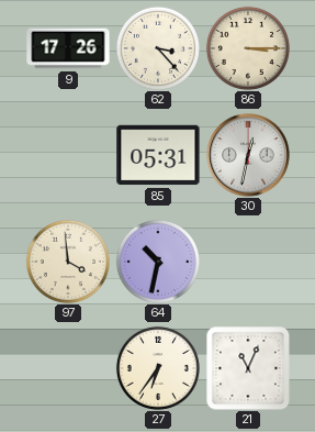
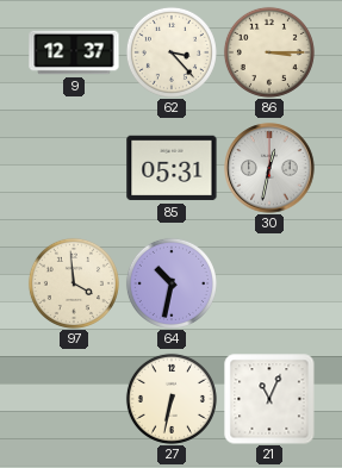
9: 17:26 -> 12:37 (74, 52)
27: 6:36 -> 6:32 (172, 399)
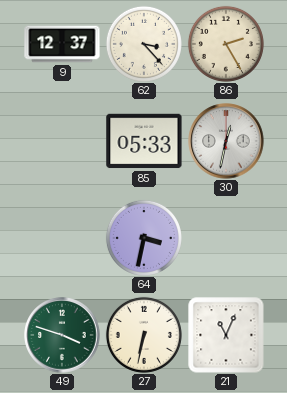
86: 3:15 -> 2:25 (226, 44)
85: 05:31 -> 05:33 (144, 141)
97: 3:59 -> none (74, 283)
64: 10:32 -> 3:32 (144, 238)
49: none -> 3:48 (62, 335)
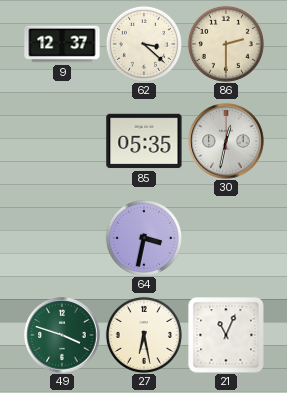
62: 3:23 -> 3:22 (144, 44)
86: 2:25 -> 2:30 (226, 44)
85: 05:33 -> 05:35 (144, 141)
27: 6:32 -> 6:28 (144, 335)
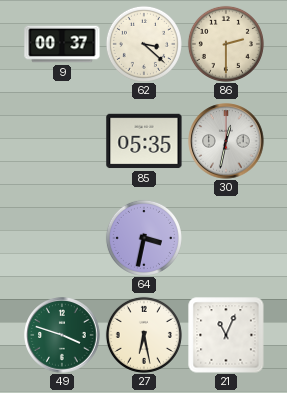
9: 12:37 -> 00:37 (62, 44)
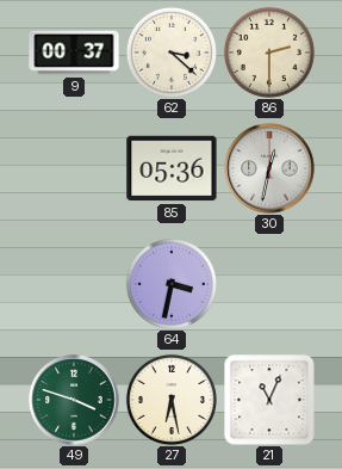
85: 05:35 -> 05:36 (172, 168)
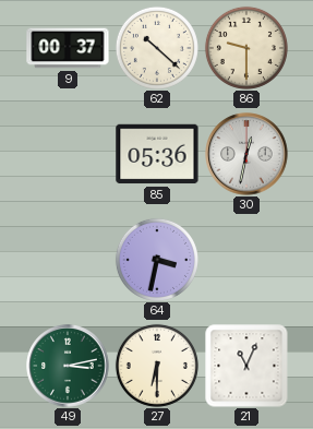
62: 3:22 -> 10:22 (157, 48)
86: 2:30 -> 9:30 (246, 48)
49: 3:48 -> 3:13 (68, 366)
27: 6:28 -> 6:30 (157, 366)
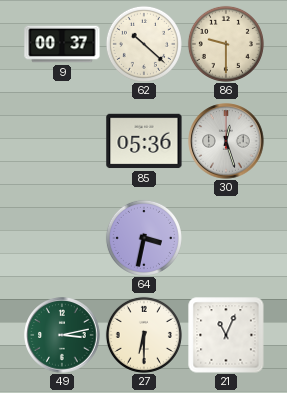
30: 12:32 -> 12:27 (226, 141)
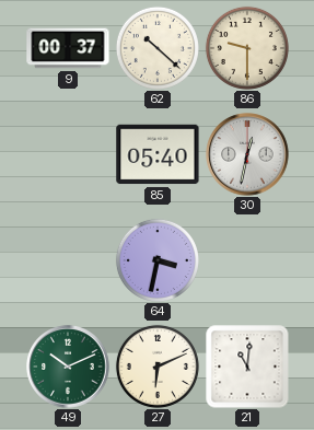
85: 05:36 -> 05:40 (158, 154)
30: 12:27 -> 12:32 (247, 154)
49: 3:13 -> 10:11 (68, 367)
27: 6:30 -> 6:11 (158, 367)
21: 11:04 -> 11:01 (247, 367)
